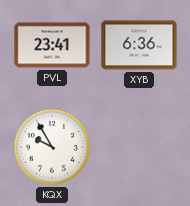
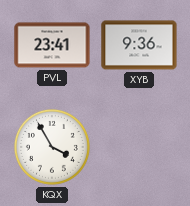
XYB: 6:36 -> 9:36 (139, 45)
KQX: 9:55 -> 3:55 (52, 147)
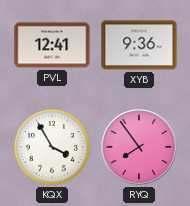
PVL: 23:41 -> 12:41 (52, 45)
RYQ: none -> 7:54 (139, 147)
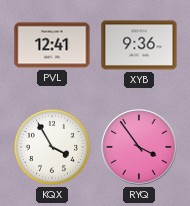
RYQ: 7:54 -> 3:54 (139, 147)
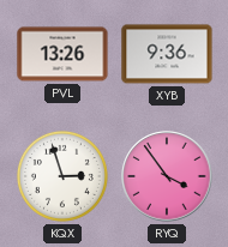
PVL: 12:41 -> 13:26 (62, 54)
KQX: 3:55 -> 2:57 (62, 176)
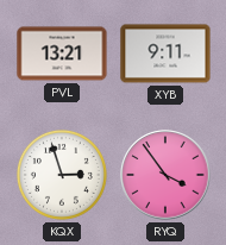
PVL: 13:26 -> 13:21 (62, 54)
XYB: 9:36 -> 9:11 (165, 54)
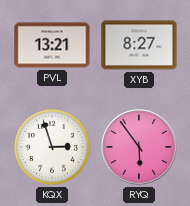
XYB: 9:11 -> 8:27 (139, 45)
RYQ: 3:54 -> 5:54 (139, 147)
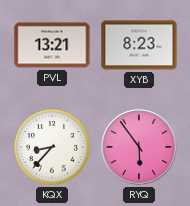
XYB: 8:27 -> 8:23 (139, 45)
KQX: 2:57 -> 8:37 (52, 147)
